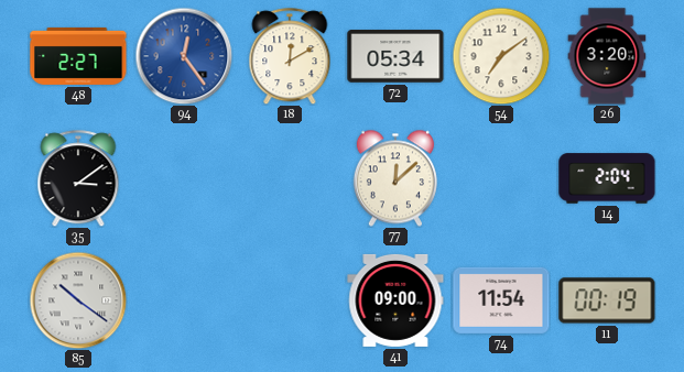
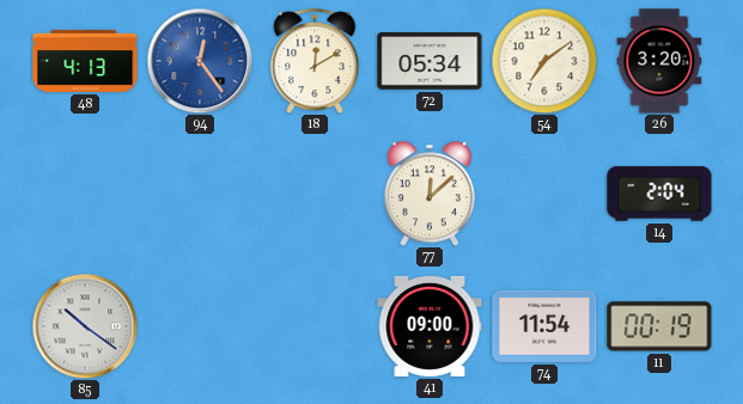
48: 2:27 -> 4:13 (85, 61)
35: 3:09 -> none (78, 178)
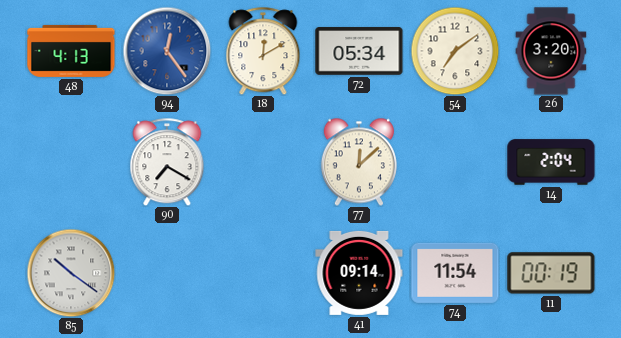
90: none -> 7:20 (167, 162)
41: 09:00 -> 09:14 (359, 273)
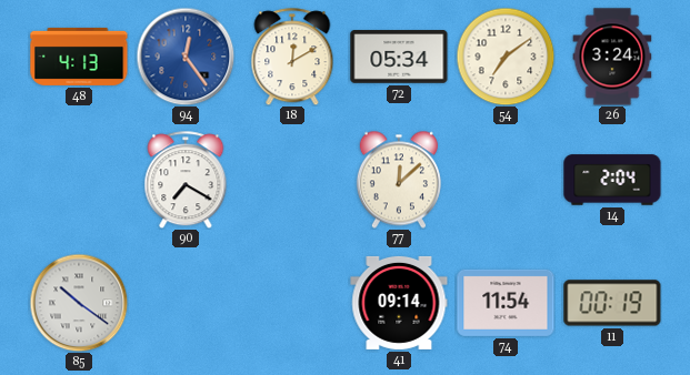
26: 3:20 -> 3:24 (612, 57)
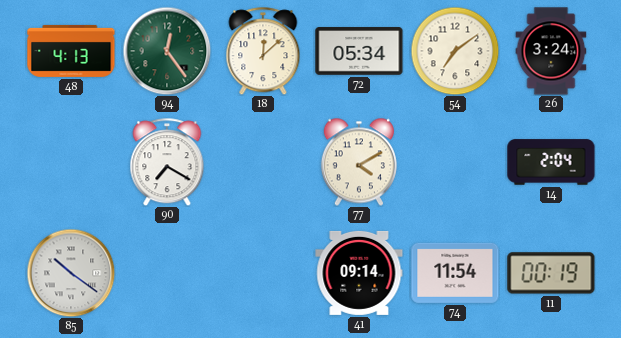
94 dial: blue -> green (167, 51)
18: 12:10 -> 12:08 (263, 51)
77: 12:08 -> 4:10 (359, 162)
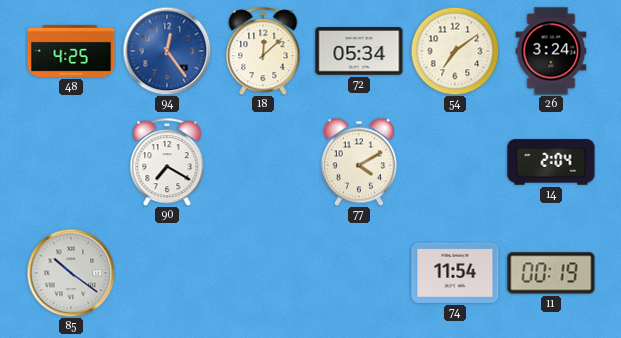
48: 4:13 -> 4:25 (71, 51)
94 dial: green -> blue (167, 51)
41: 09:14 -> none (359, 273)
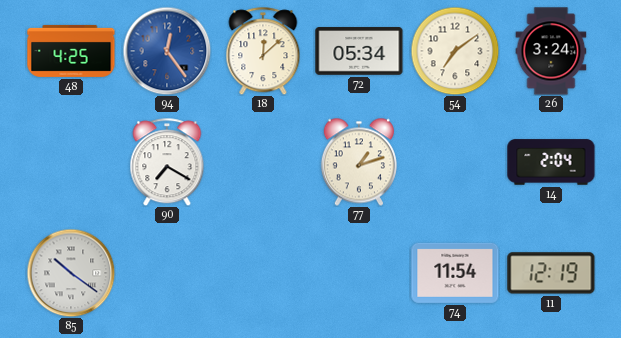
77: 4:10 -> 1:12 (359, 162)
11: 00:19 -> 12:19 (551, 273)
